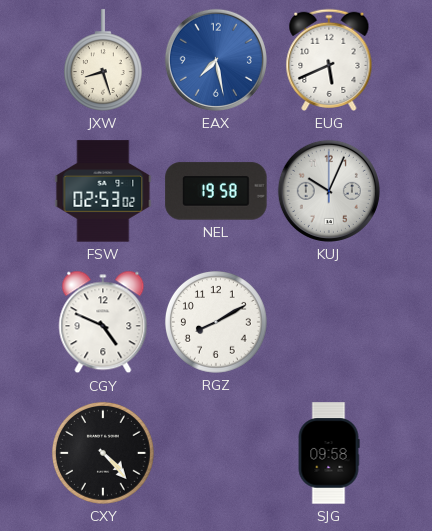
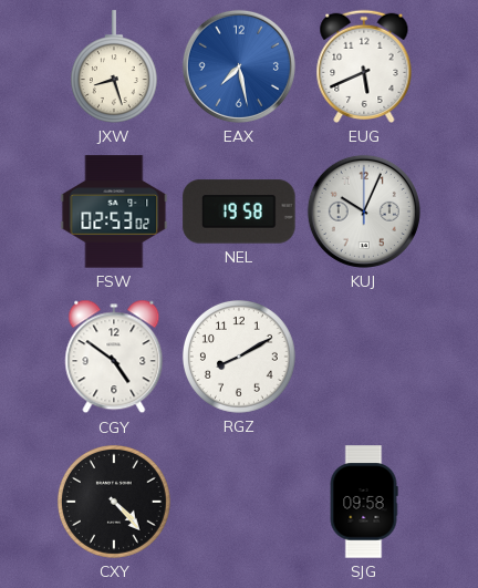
CGY: 4:49 -> 4:51 (114, 357)
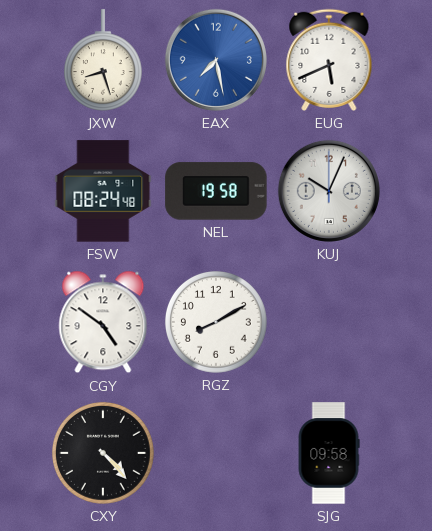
FSW: 02:53 -> 08:24 (103, 191)
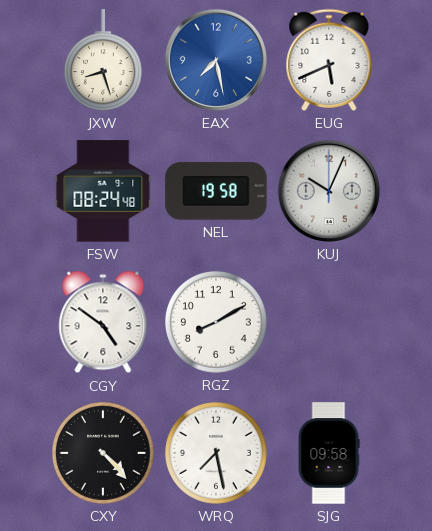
WRQ: none -> 7:28 (216, 453)
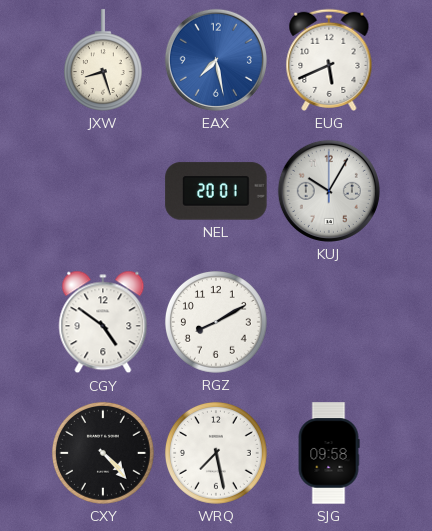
FSW: 08:24 -> none (103, 191)
NEL: 19:58 -> 20:01 (216, 191)
KUJ: 10:04 -> 10:05 (329, 191)
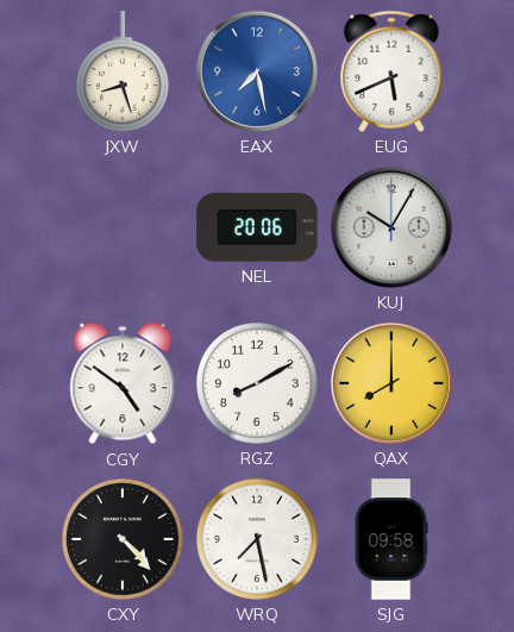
NEL: 20:01 -> 20:06 (257, 227)
QAX: none -> 8:00 (391, 383)
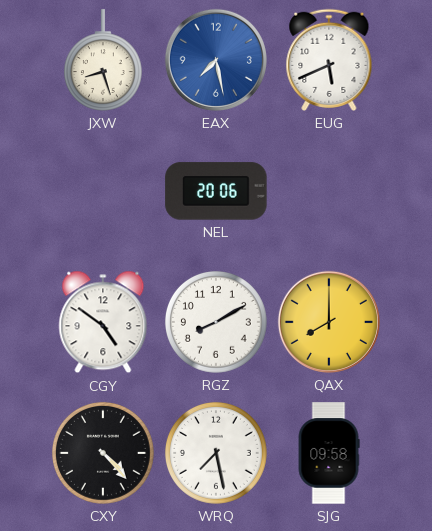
KUJ: 10:05 -> none (391, 227)
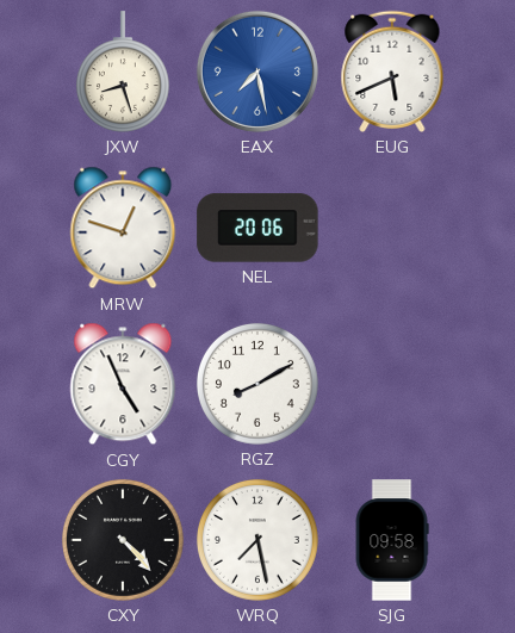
MRW: none -> 12:48 (123, 228)
CGY: 4:51 -> 4:56 (123, 384)
QAX: 8:00 -> none (329, 322)
